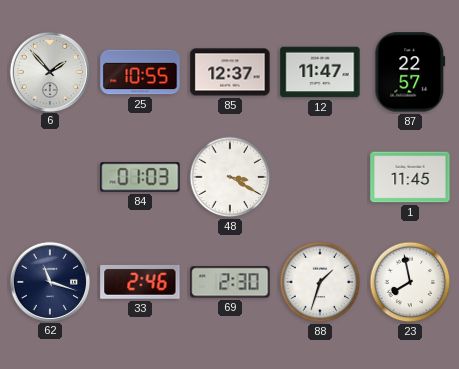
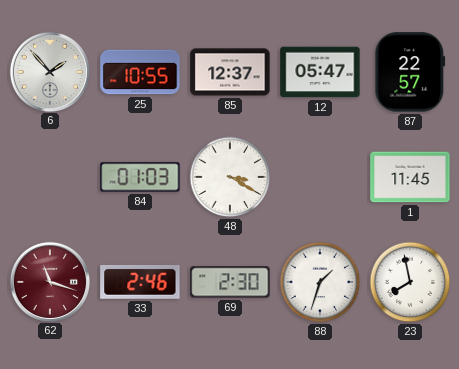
12: 11:47 -> 05:47 (320, 72)
62 dial: navy -> burgundy (49, 281)
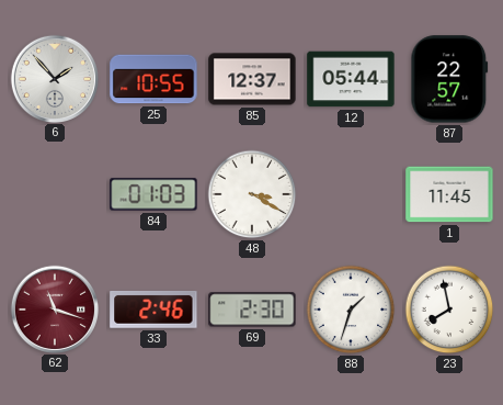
12: 05:47 -> 05:44 (351, 79)
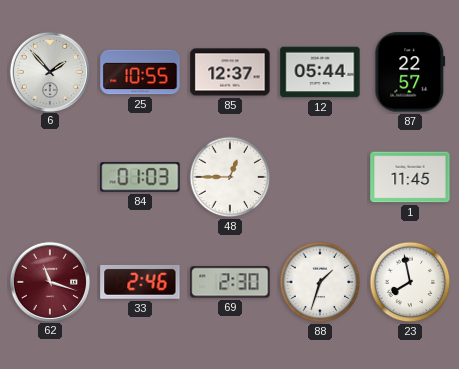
48: 3:20 -> 12:45 (230, 177)
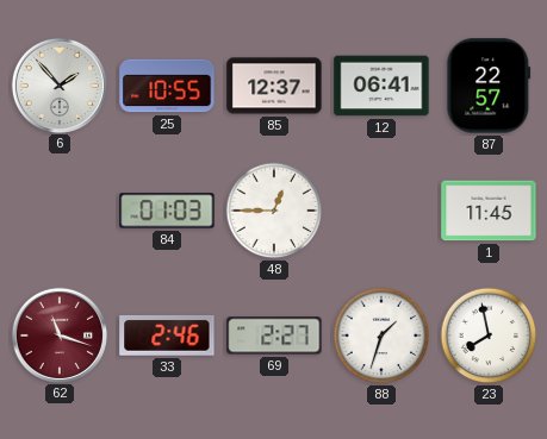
12: 05:44 -> 06:41 (381, 86)
69: 2:30 -> 2:27 (274, 335)
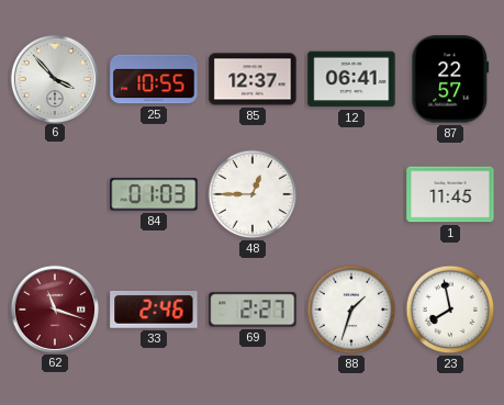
6: 1:53 -> 3:53 (54, 78)
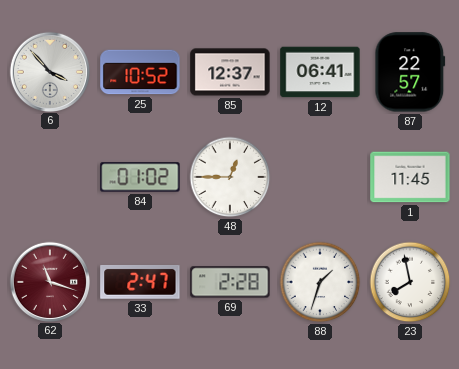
25: 10:55 -> 10:52 (140, 72)
84: 01:03 -> 01:02 (140, 177)
33: 2:46 -> 2:47 (140, 282)
69: 2:27 -> 2:28 (230, 282)
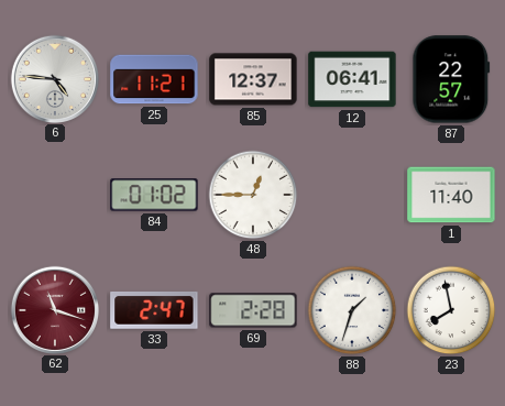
6: 3:53 -> 4:46 (54, 78)
25: 10:52 -> 11:21 (154, 79)
1: 11:45 -> 11:40 (451, 195)
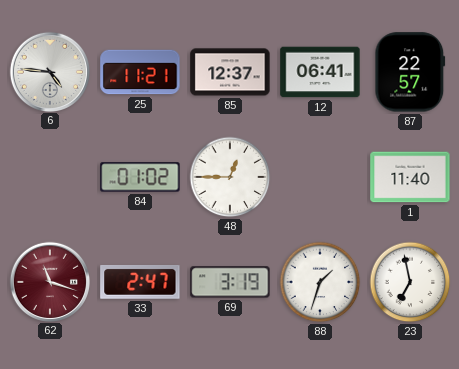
69: 2:28 -> 3:19 (230, 282)
23: 7:58 -> 6:58 (410, 282)
